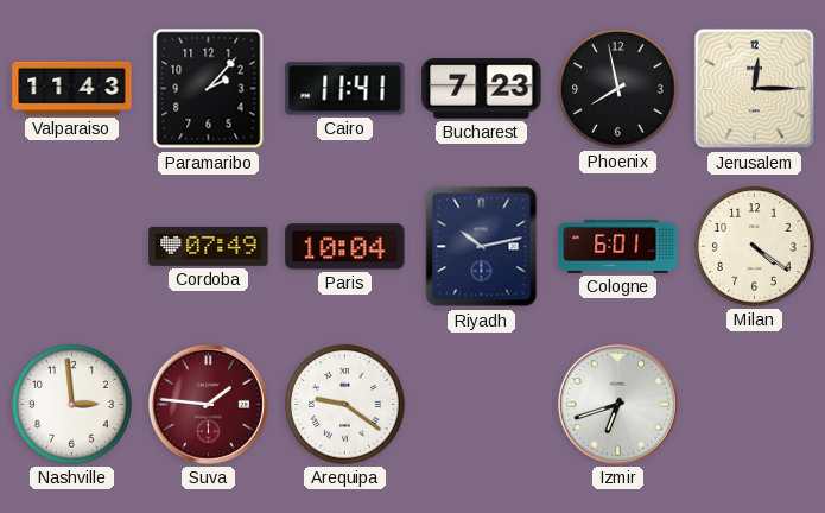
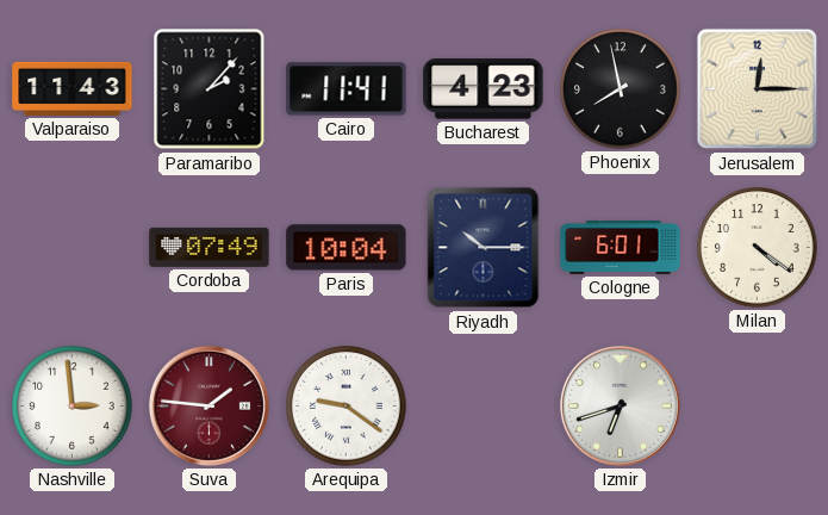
Bucharest: 7:23 -> 4:23 (484, 89)
Riyadh: 10:13 -> 10:15 (484, 248)
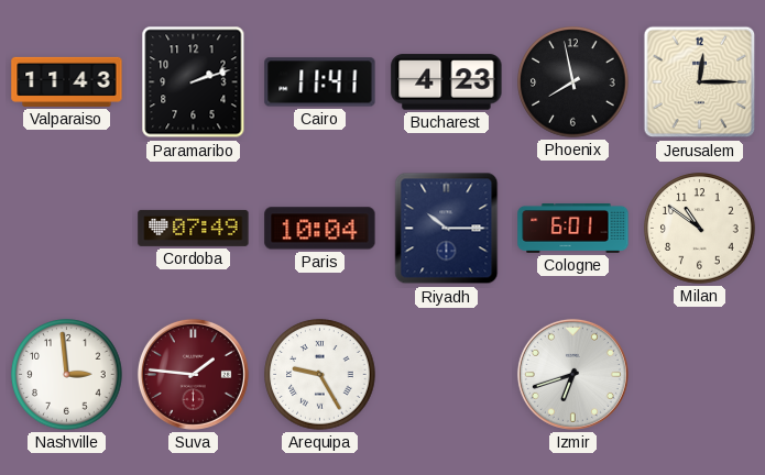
Paramaribo: 2:07 -> 2:12 (194, 82)
Milan: 4:21 -> 10:51 (700, 229)
Arequipa: 9:21 -> 9:25 (320, 375)
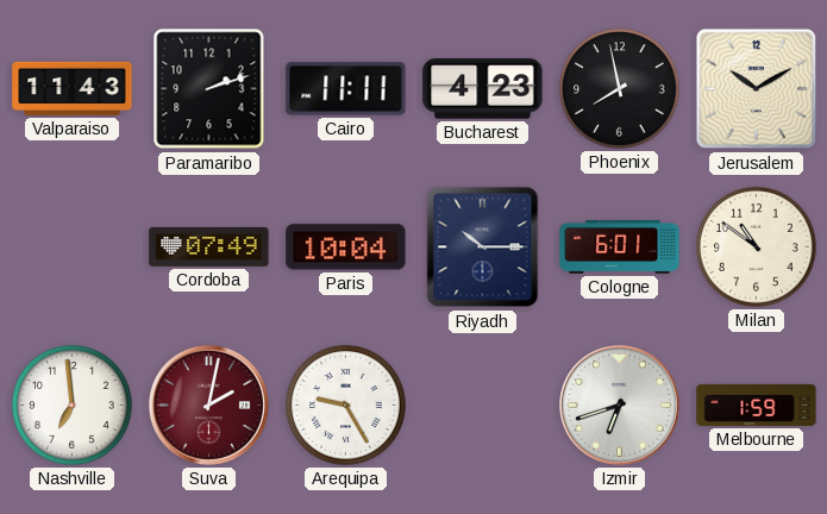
Cairo: 11:41 -> 11:11 (346, 89)
Jerusalem: 12:15 -> 10:10 (757, 89)
Nashville: 2:59 -> 6:59 (73, 406)
Suva: 1:46 -> 2:02 (208, 405)
Melbourne: none -> 1:59 (757, 405)
